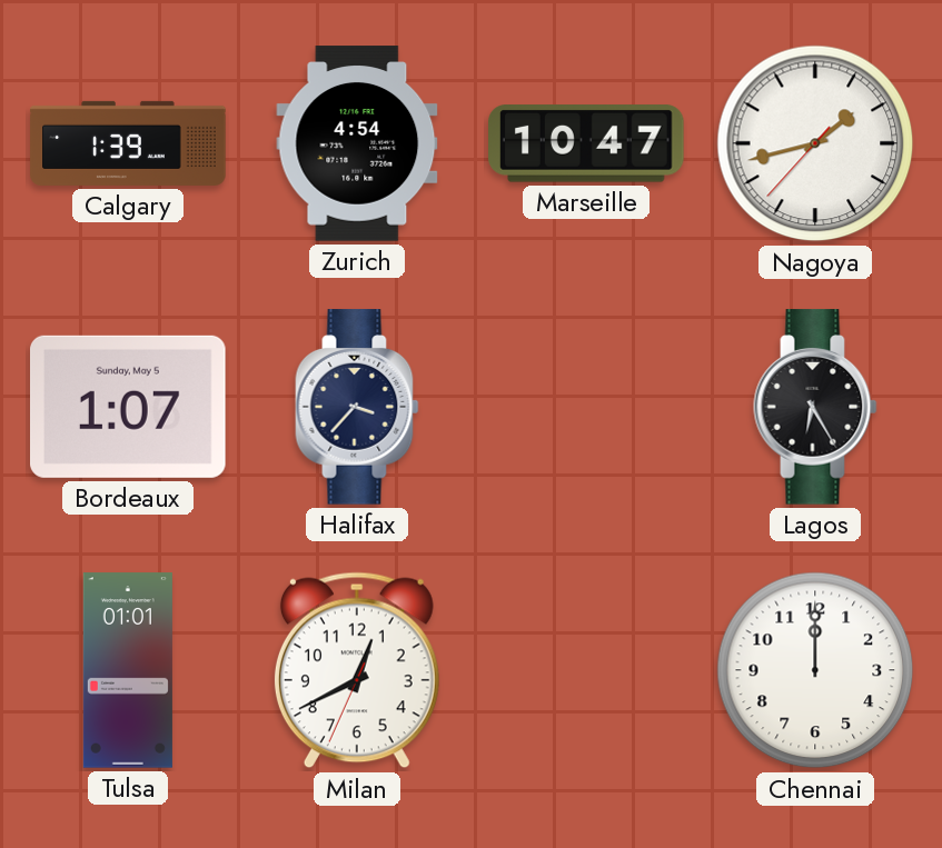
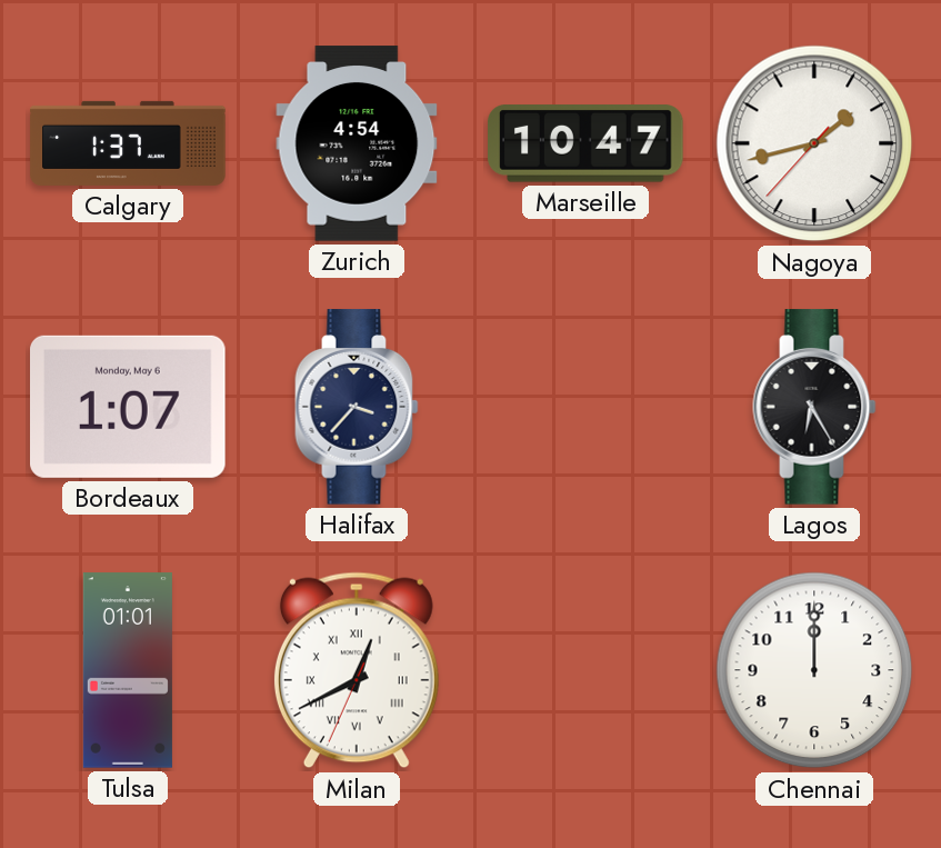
Calgary: 1:39 -> 1:37 (128, 143)
Bordeaux date: Sunday, May 5 -> Monday, May 6 (129, 407)
Milan numerals: Arabic -> Roman (357, 670)
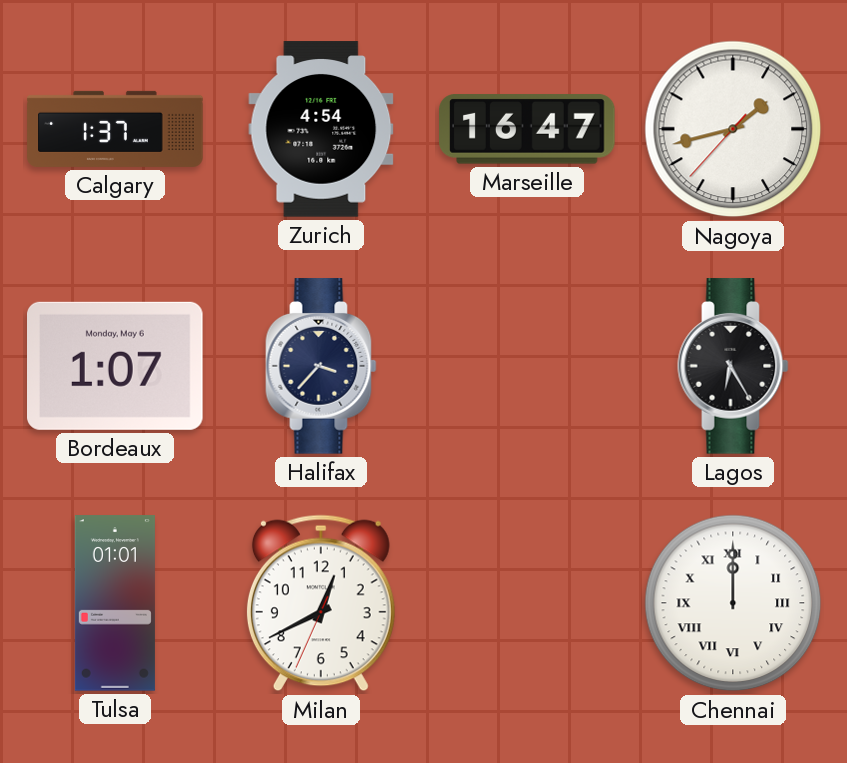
Marseille: 10:47 -> 16:47 (527, 129)
Milan numerals: Roman -> Arabic (321, 603)
Chennai numerals: Arabic -> Roman (733, 603)
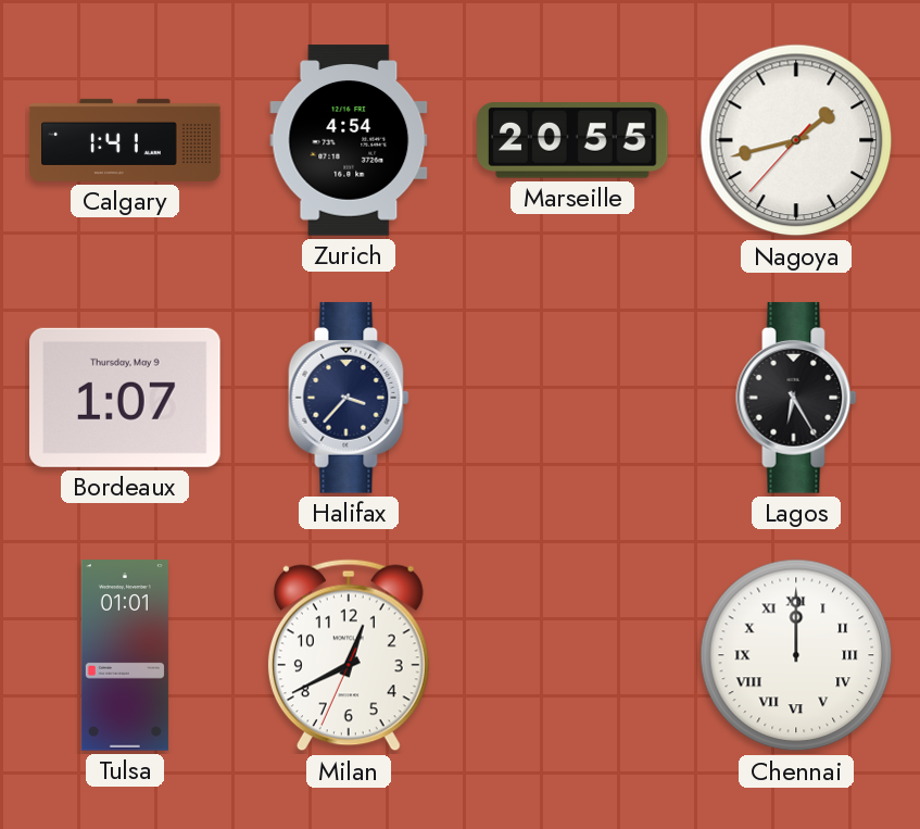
Calgary: 1:37 -> 1:41 (125, 140)
Marseille: 16:47 -> 20:55 (572, 140)
Bordeaux date: Monday, May 6 -> Thursday, May 9 (126, 398)
